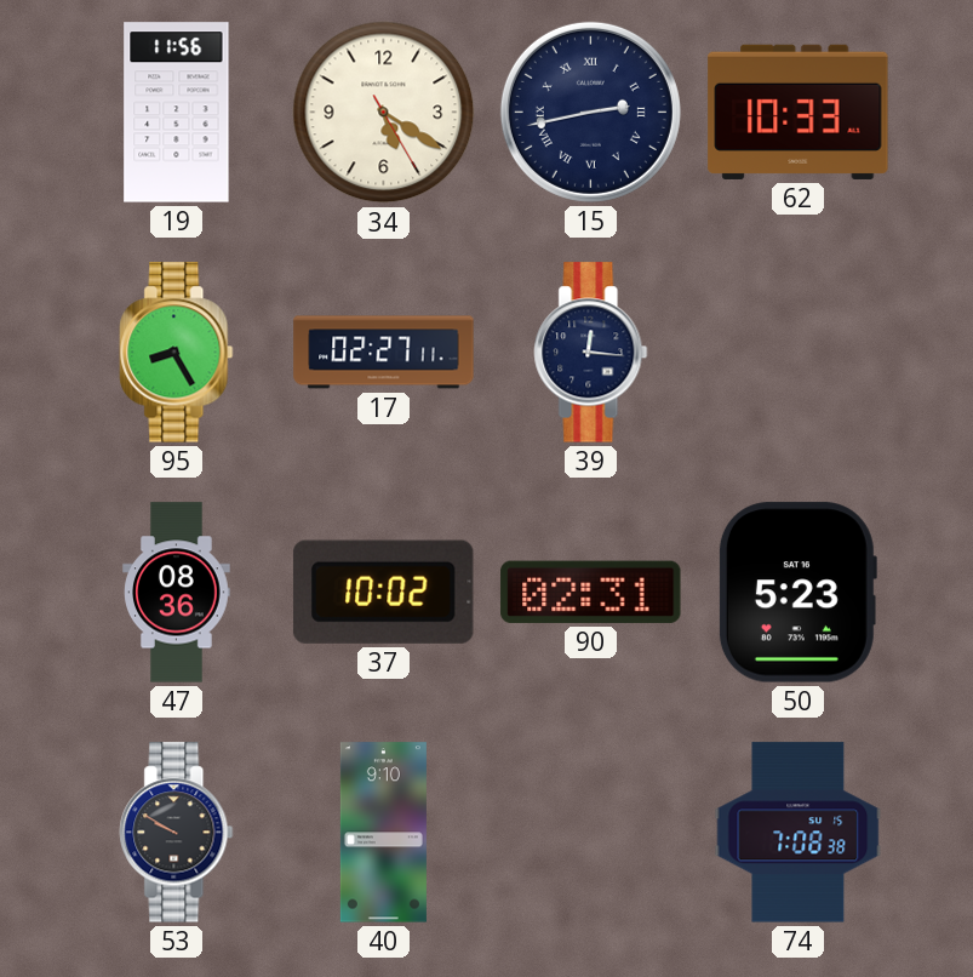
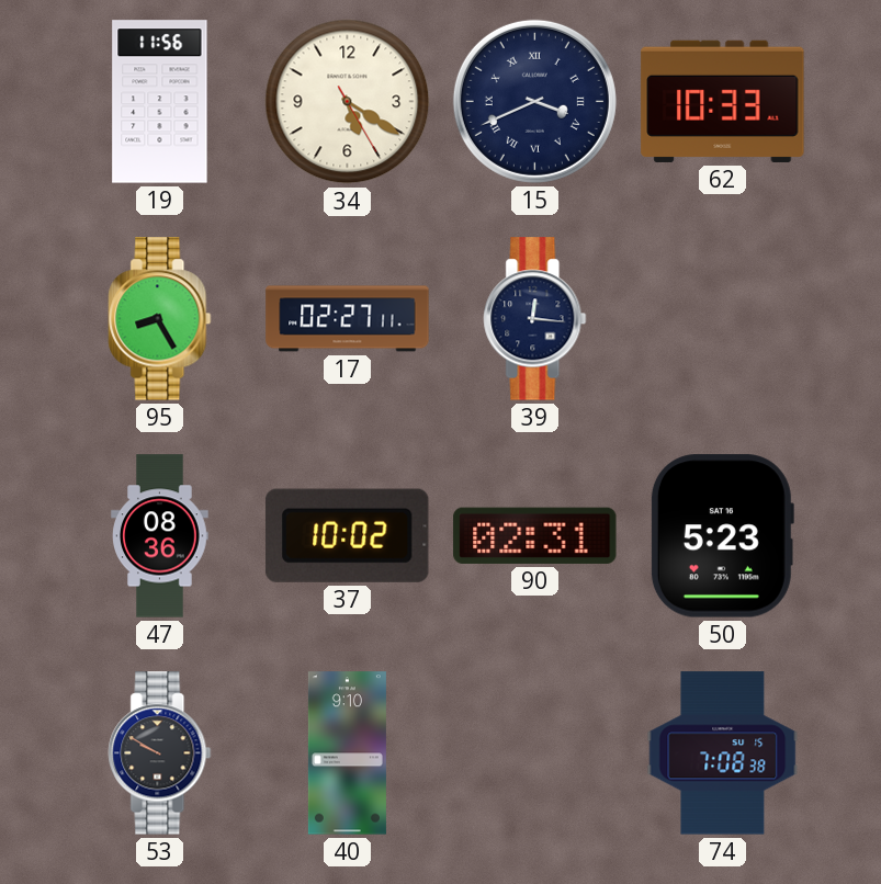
15: 2:43 -> 3:41 (534, 101)
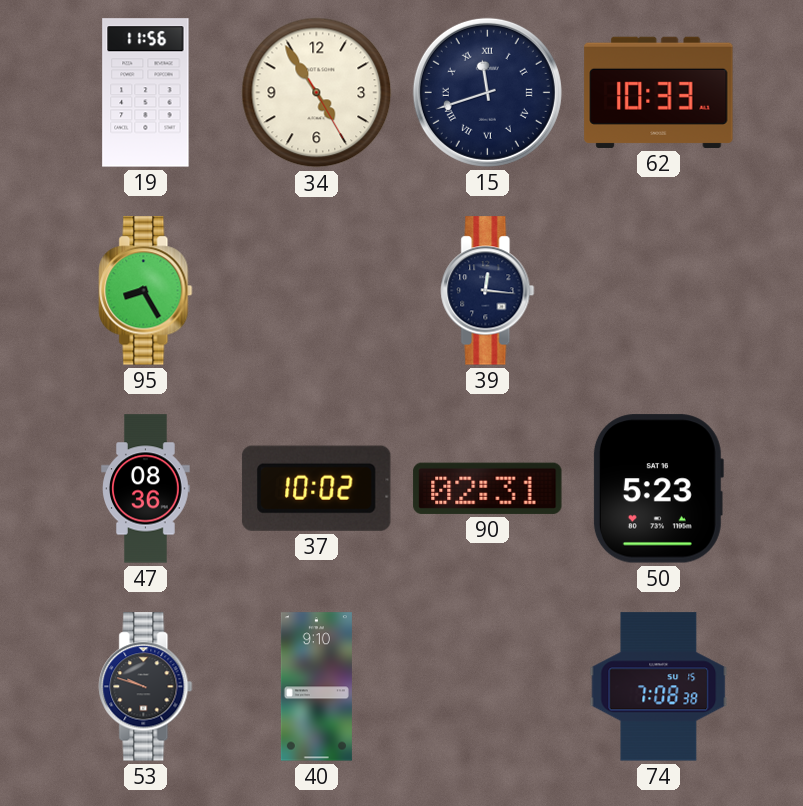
34: 5:20 -> 4:54 (317, 93)
15: 3:41 -> 11:42 (487, 92)
17: 02:27 -> none (348, 319)
53: 9:50 -> 9:48 (146, 687)
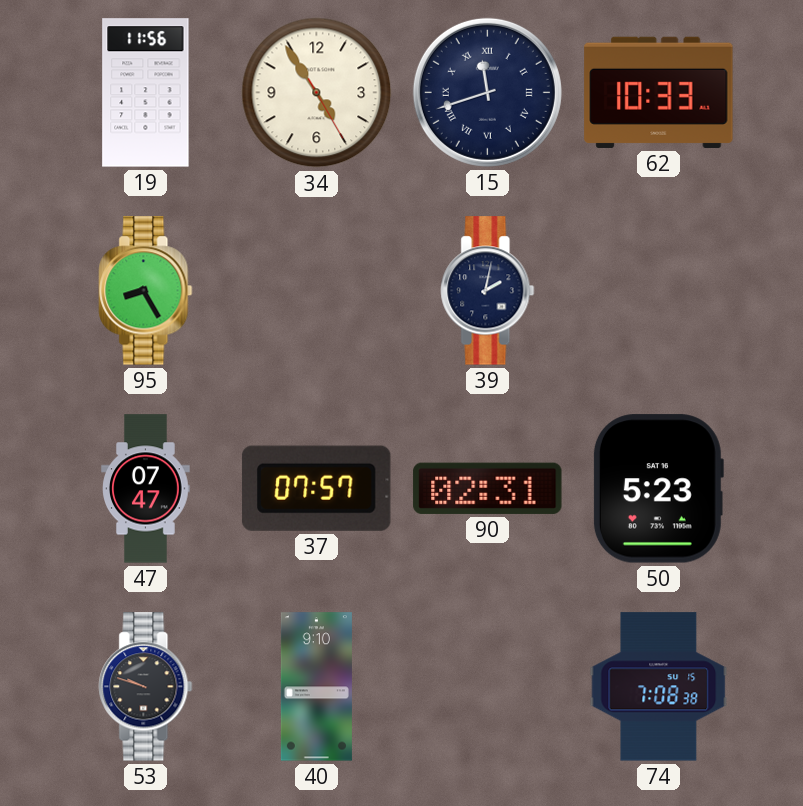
39: 12:16 -> 2:02 (488, 291)
47: 08:36 -> 07:47 (146, 489)
37: 10:02 -> 07:57 (316, 488)
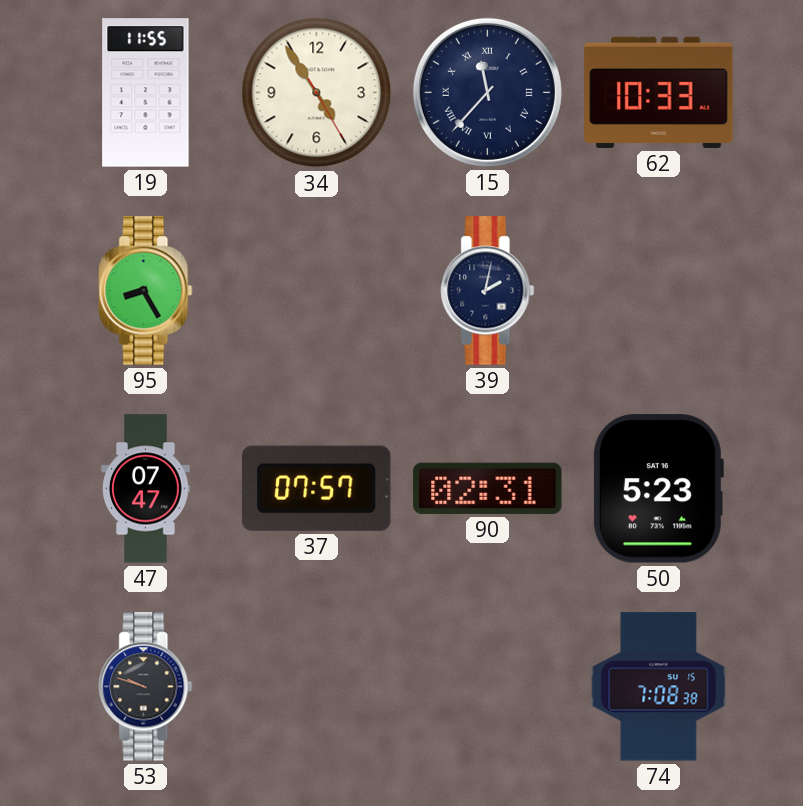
19: 11:56 -> 11:55 (146, 93)
15: 11:42 -> 11:37 (487, 92)
40: 9:10 -> none (316, 687)
